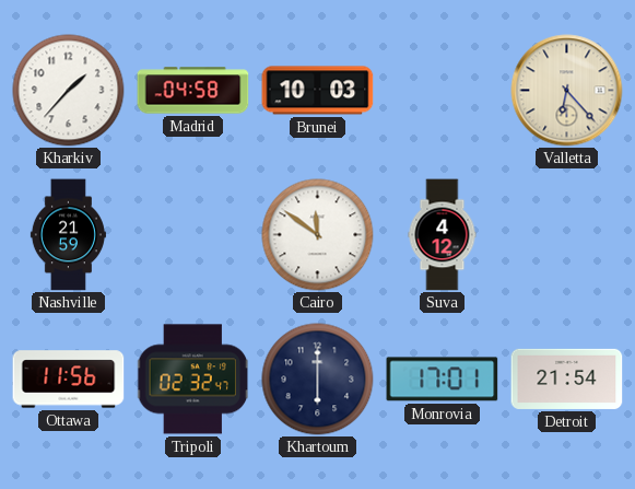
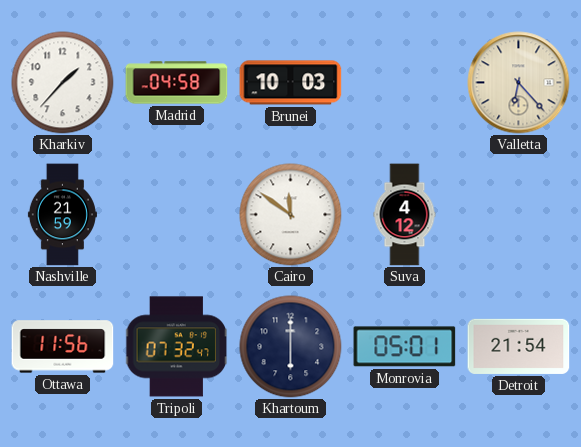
Tripoli: 02:32 -> 07:32 (177, 347)
Monrovia: 17:01 -> 05:01 (405, 347)
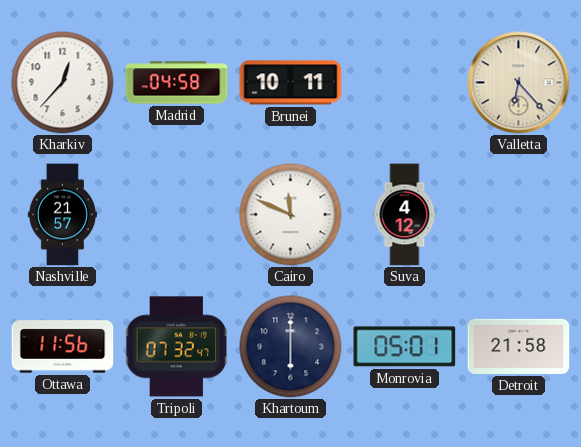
Kharkiv: 1:37 -> 12:37 (63, 83)
Brunei: 10:03 -> 10:11 (291, 83)
Nashville: 21:59 -> 21:57 (62, 215)
Cairo: 11:51 -> 11:49 (291, 215)
Detroit: 21:54 -> 21:58 (519, 346)
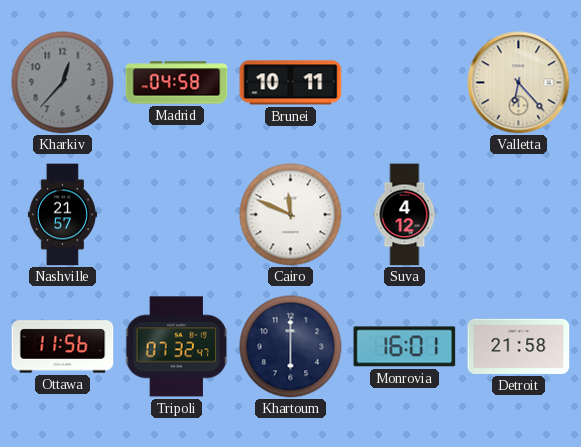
Kharkiv dial: white -> grey (63, 83)
Monrovia: 05:01 -> 16:01 (405, 347)
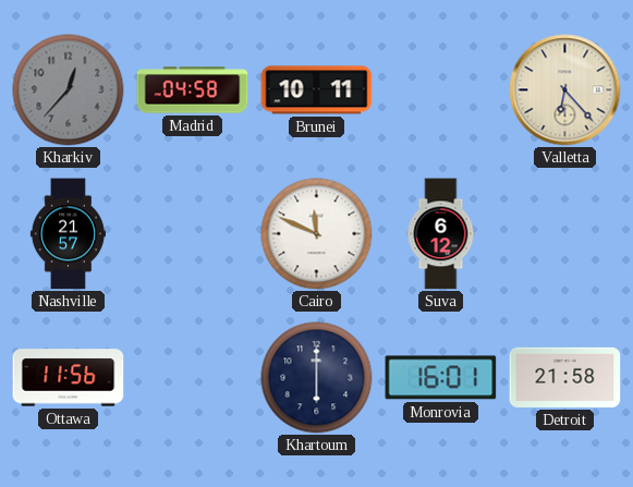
Suva: 4:12 -> 6:12 (441, 234)
Tripoli: 07:32 -> none (177, 347)
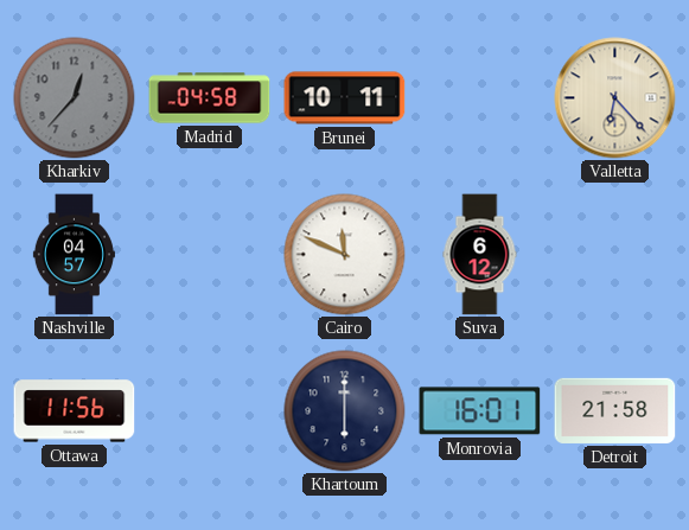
Nashville: 21:57 -> 04:57 (74, 255)
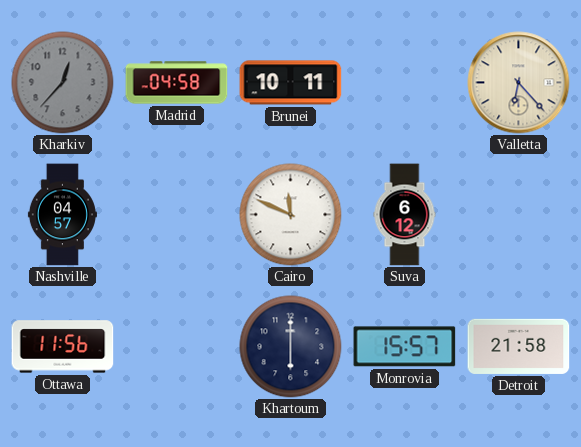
Monrovia: 16:01 -> 15:57 (405, 347)
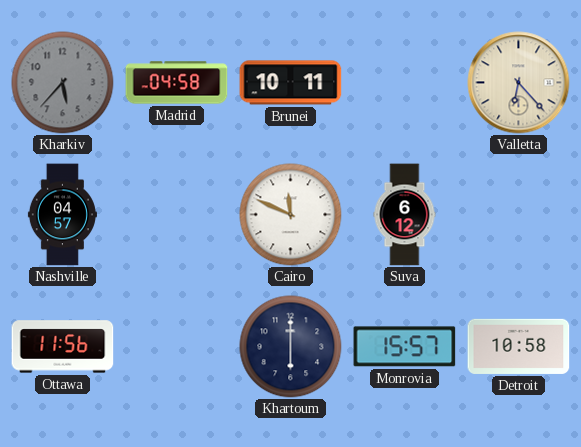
Kharkiv: 12:37 -> 5:37 (63, 83)
Detroit: 21:58 -> 10:58 (519, 346)
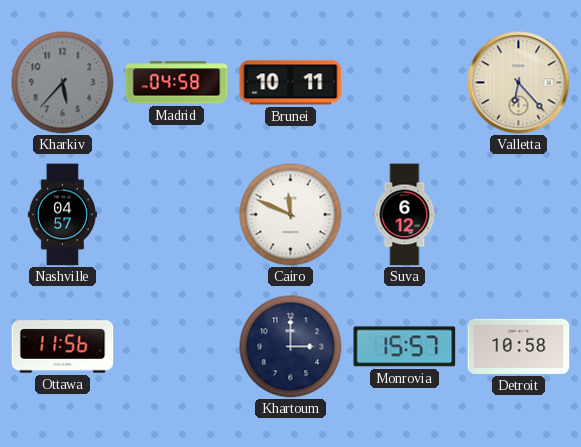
Khartoum: 6:00 -> 3:00 (291, 347)
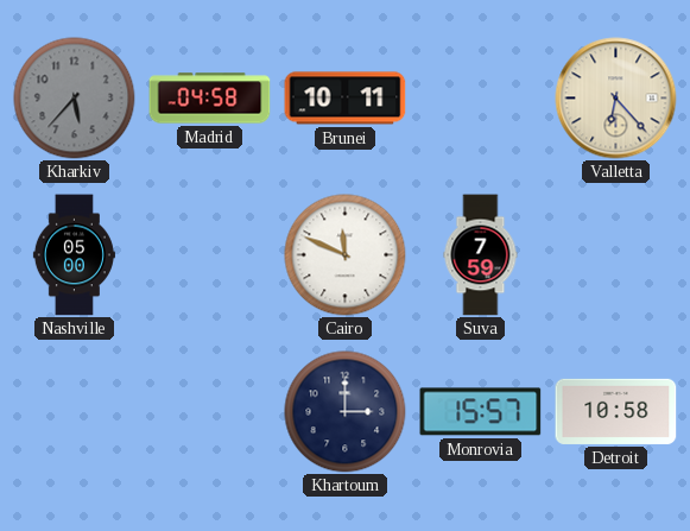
Nashville: 04:57 -> 05:00 (74, 255)
Suva: 6:12 -> 7:59 (481, 255)
Ottawa: 11:56 -> none (63, 347)
